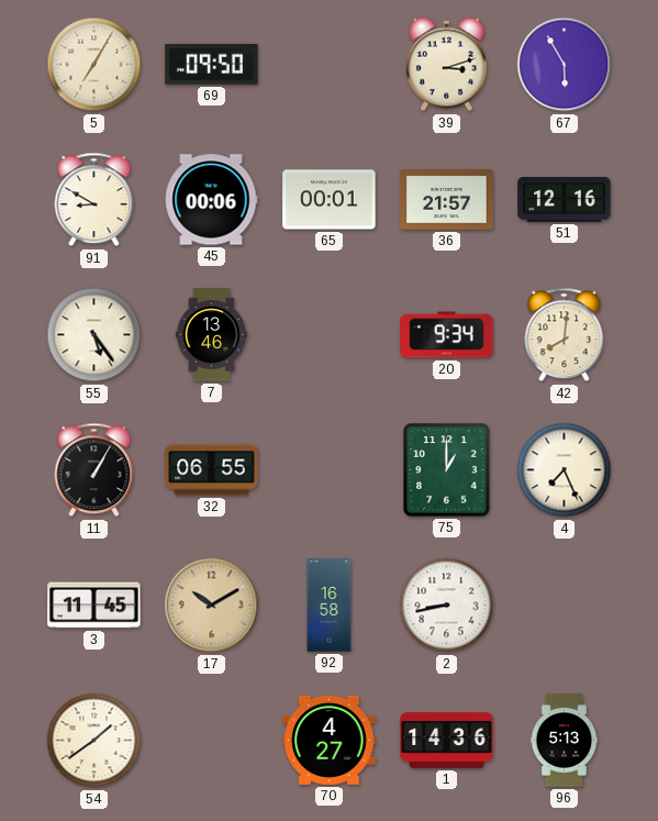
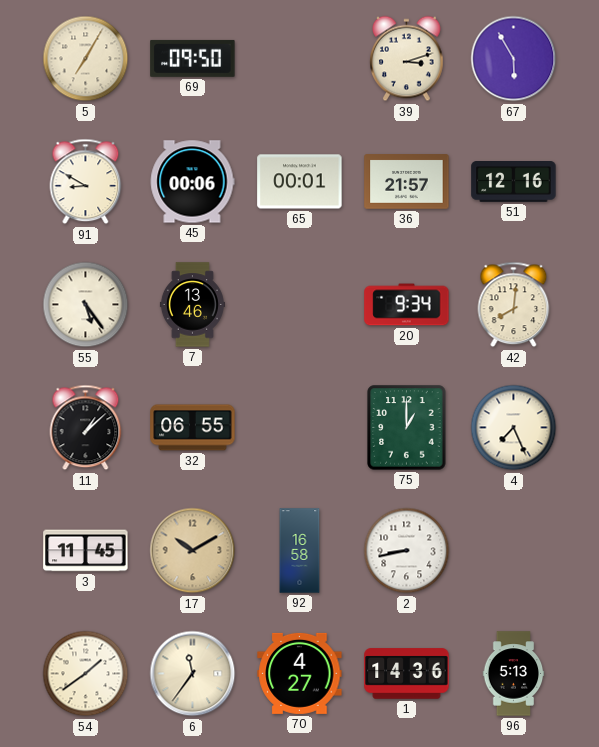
11: 1:05 -> 1:08 (86, 428)
6: none -> 11:36 (193, 674)
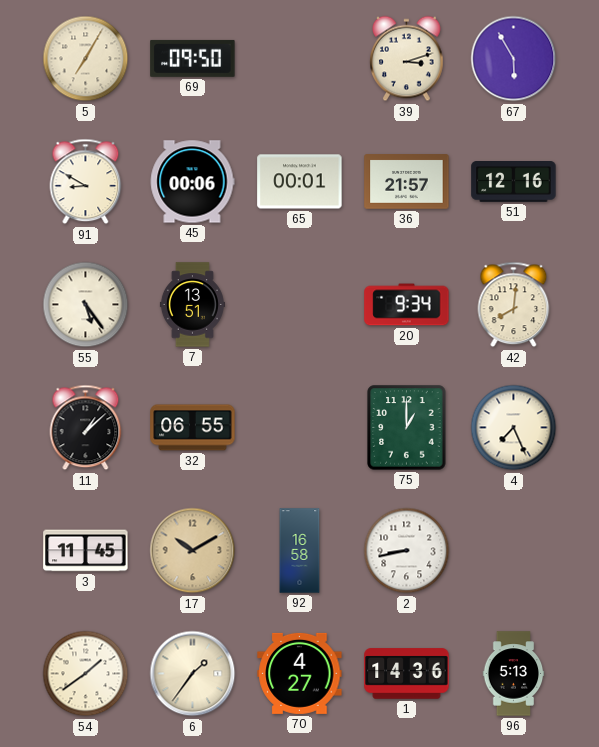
7: 13:46 -> 13:51 (192, 305)
6: 11:36 -> 1:36 (193, 674)
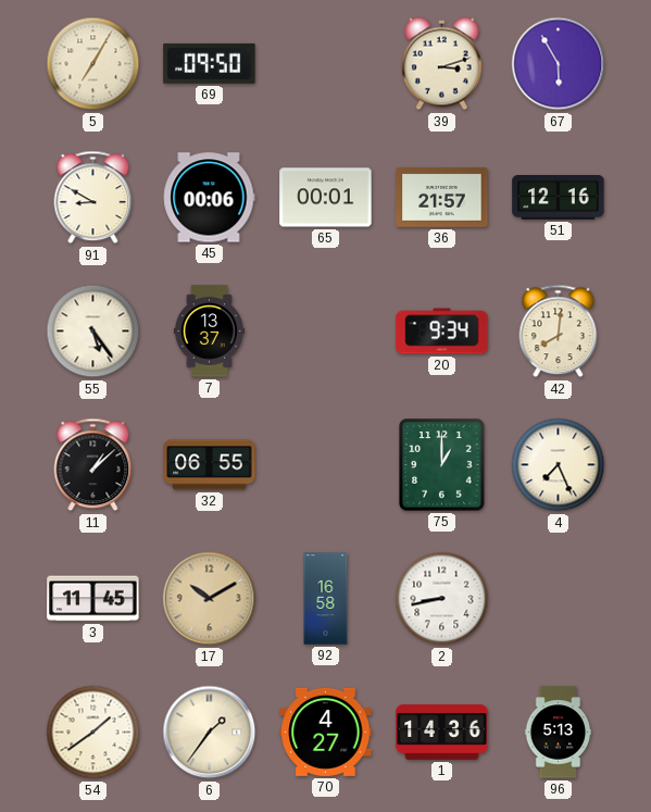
7: 13:51 -> 13:37 (209, 332)
